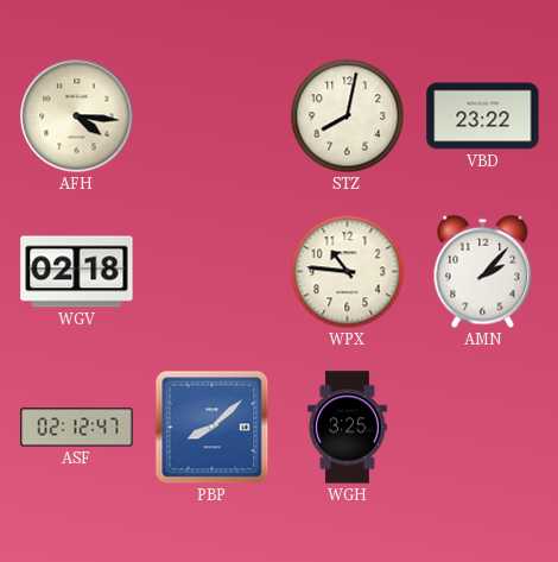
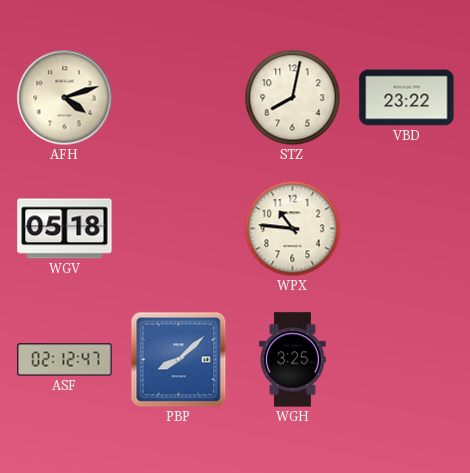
AFH: 4:16 -> 4:12 (65, 98)
WGV: 02:18 -> 05:18 (65, 229)
AMN: 2:07 -> none (483, 272)
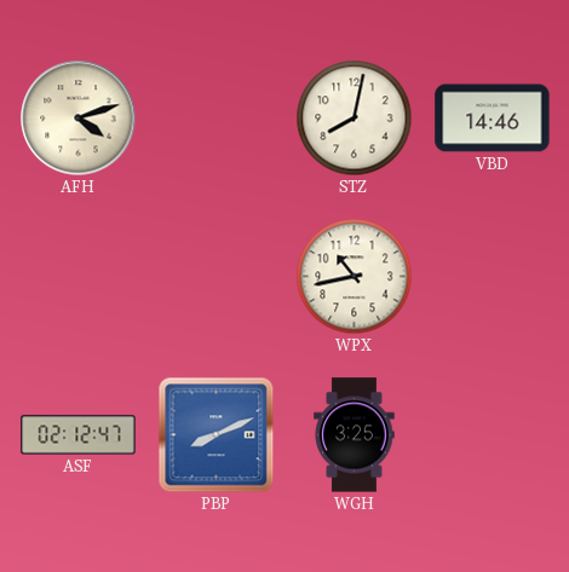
VBD: 23:22 -> 14:46 (493, 119)
WGV: 05:18 -> none (65, 229)
WPX: 10:46 -> 10:43 (355, 277)
PBP: 8:08 -> 8:11 (217, 435)
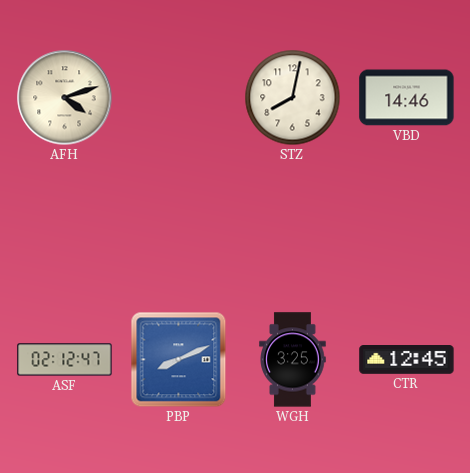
WPX: 10:43 -> none (355, 277)
CTR: none -> 12:45 (407, 360)
